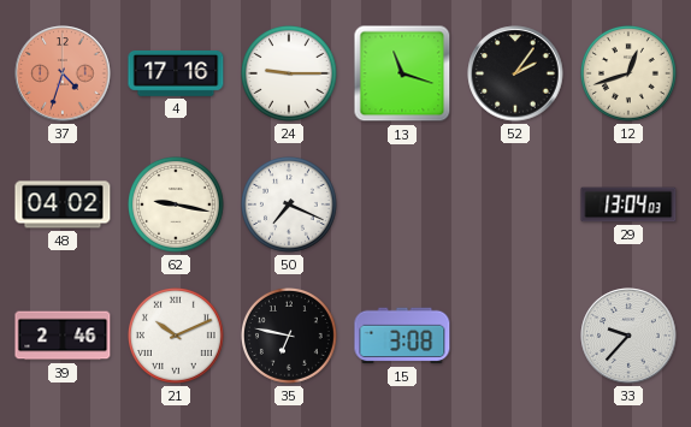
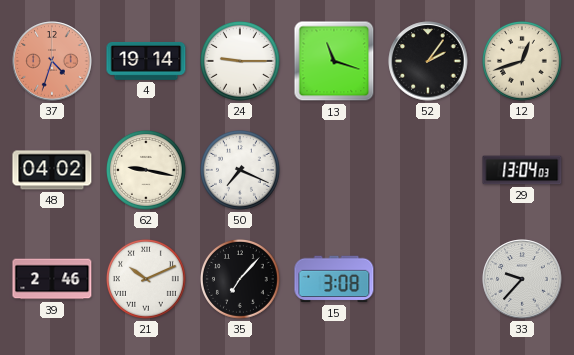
4: 17:16 -> 19:14 (146, 61)
35: 6:47 -> 7:07 (241, 280)
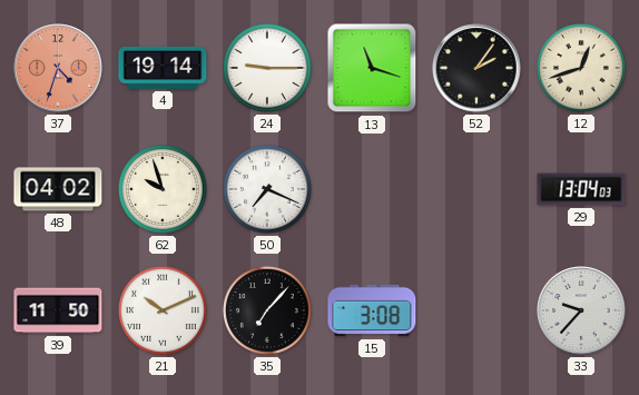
62: 9:17 -> 9:57 (164, 190)
39: 2:46 -> 11:50 (58, 310)
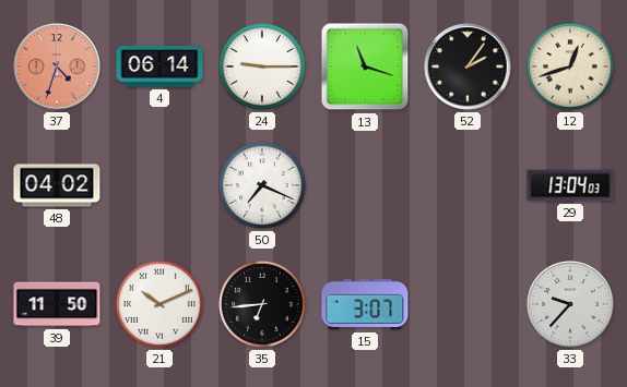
4: 19:14 -> 06:14 (159, 66)
62: 9:57 -> none (164, 190)
35: 7:07 -> 6:44 (263, 305)
15: 3:08 -> 3:07 (365, 304)
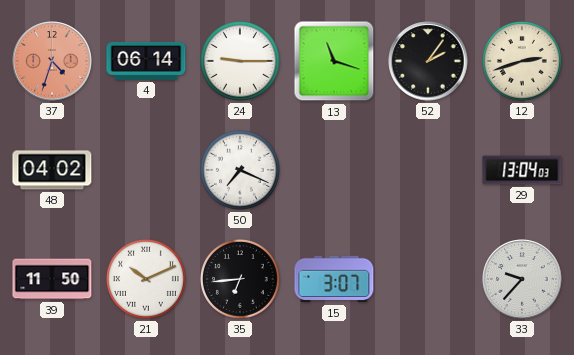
12: 12:42 -> 2:42 (523, 62)
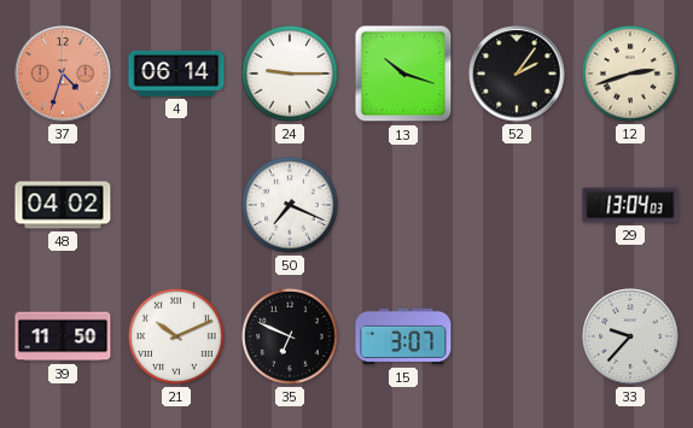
13: 11:18 -> 10:18 (403, 74)
35: 6:44 -> 6:49 (291, 338)
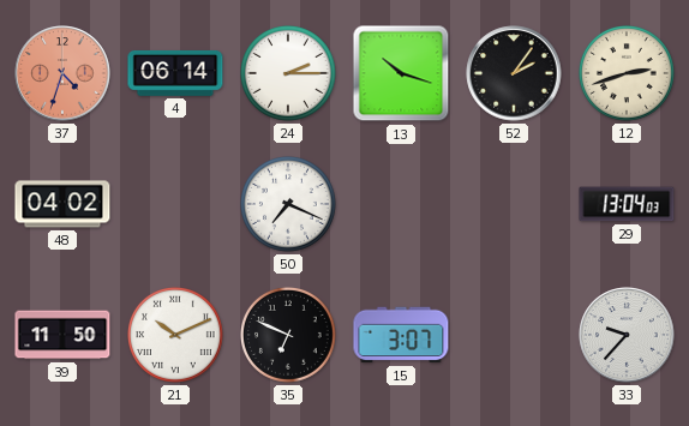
24: 9:15 -> 2:15 (289, 74)
